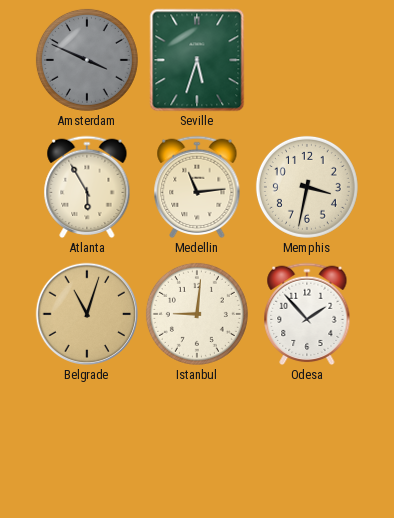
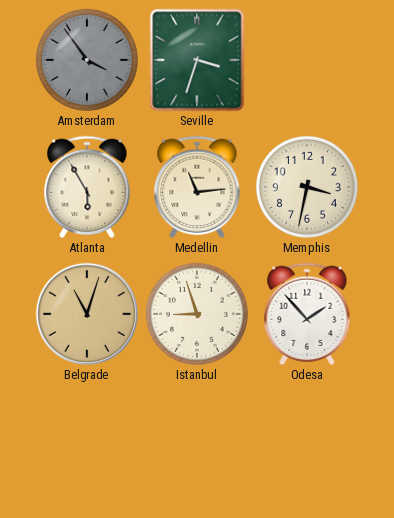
Amsterdam: 3:49 -> 3:54 (87, 60)
Seville: 5:33 -> 3:33 (197, 60)
Istanbul: 9:01 -> 8:57 (197, 314)
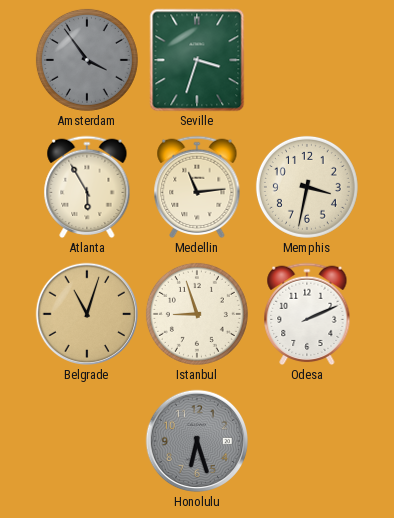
Odesa: 1:53 -> 2:11 (307, 314)
Honolulu: none -> 6:27 (196, 440)
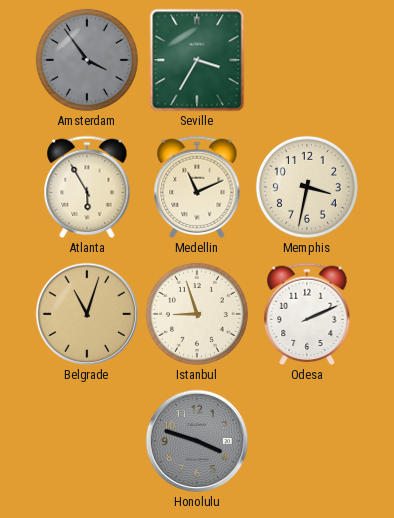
Seville: 3:33 -> 3:35 (197, 60)
Medellin: 11:14 -> 11:11 (197, 187)
Honolulu: 6:27 -> 3:48 (196, 440)
